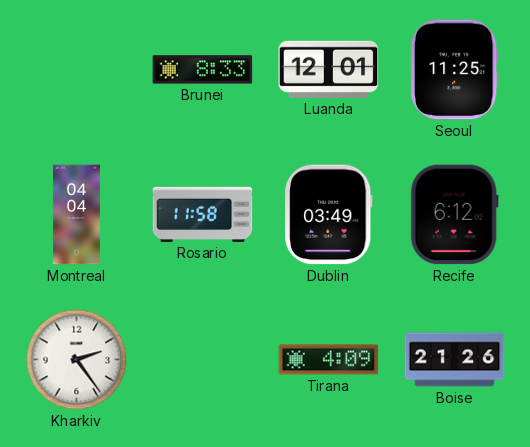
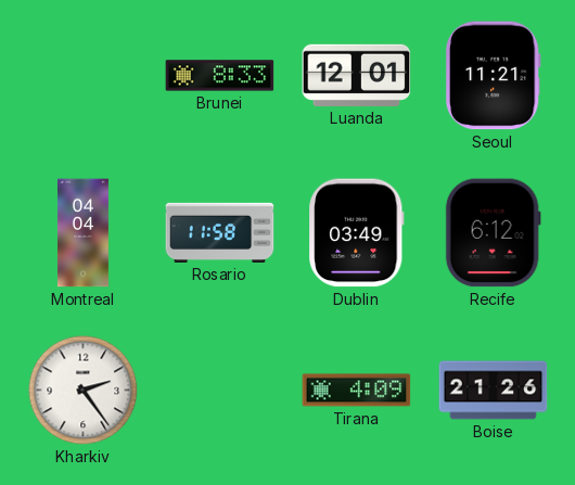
Seoul: 11:25 -> 11:21 (493, 76)
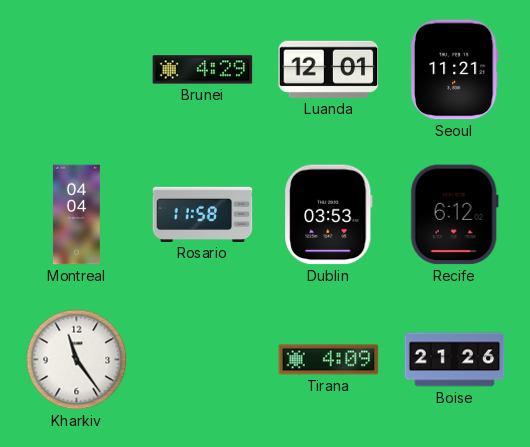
Brunei: 8:33 -> 4:29 (203, 70)
Dublin: 03:49 -> 03:53 (329, 215)
Kharkiv: 2:24 -> 11:24 (77, 360)
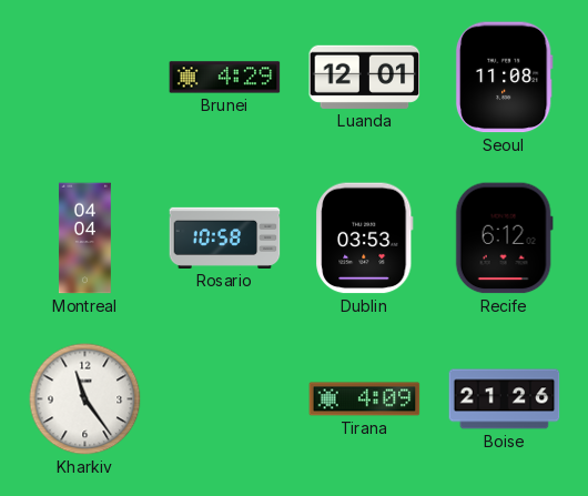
Seoul: 11:21 -> 11:08 (504, 78)
Rosario: 11:58 -> 10:58 (225, 237)
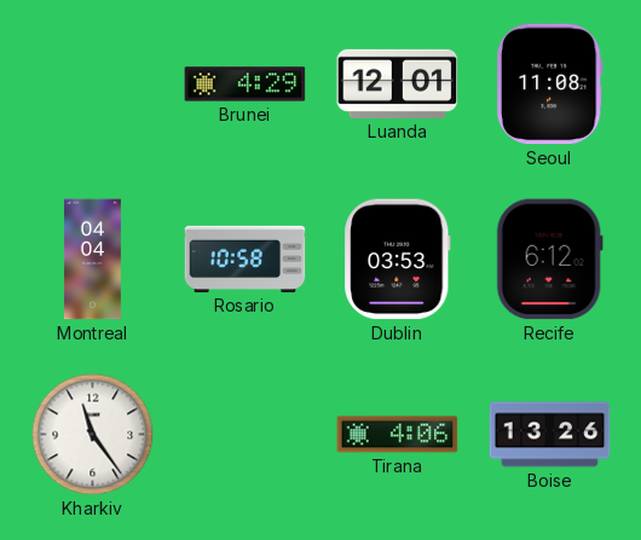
Tirana: 4:09 -> 4:06 (398, 435)
Boise: 21:26 -> 13:26 (550, 435)
